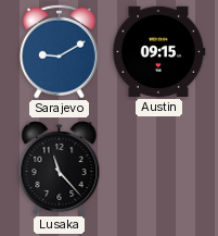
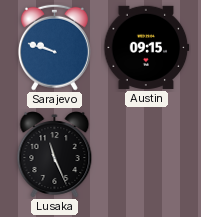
Sarajevo: 9:10 -> 9:48 (54, 47)
Lusaka: 11:23 -> 11:26 (55, 155)
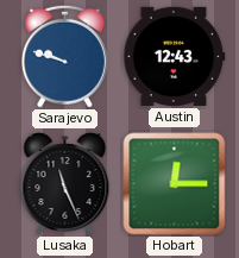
Austin: 09:15 -> 12:43 (175, 56)
Hobart: none -> 12:15 (175, 184)
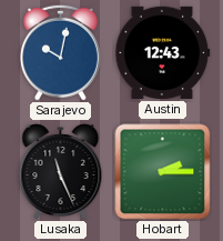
Sarajevo: 9:48 -> 10:02 (60, 52)
Hobart: 12:15 -> 2:15 (163, 172)
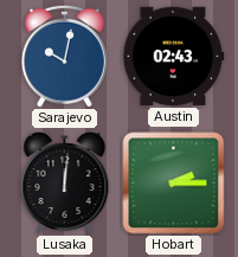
Austin: 12:43 -> 02:43 (174, 56)
Lusaka: 11:26 -> 12:01 (65, 184)
